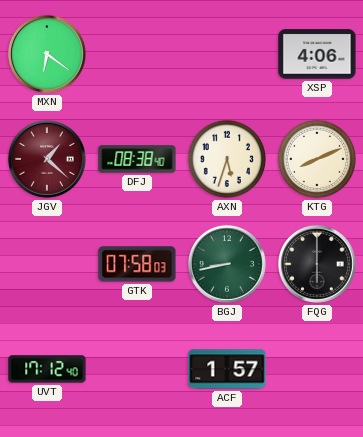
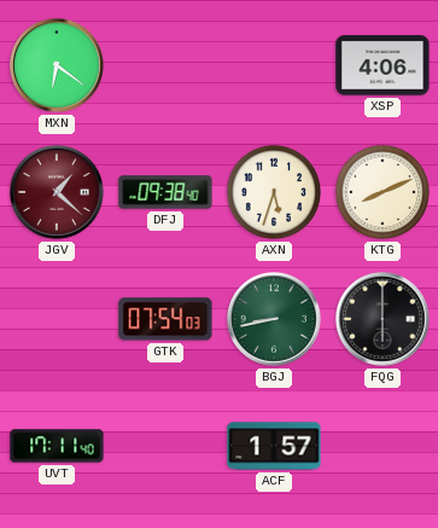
DFJ: 08:38 -> 09:38 (165, 192)
GTK: 07:58 -> 07:54 (165, 319)
UVT: 17:12 -> 17:11 (57, 446)
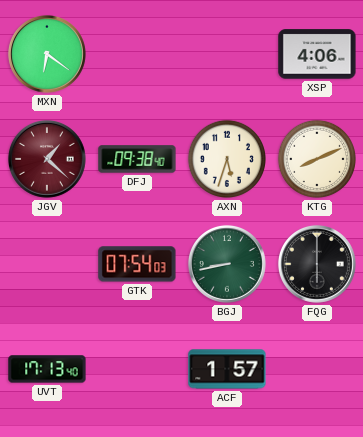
UVT: 17:11 -> 17:13 (47, 369)
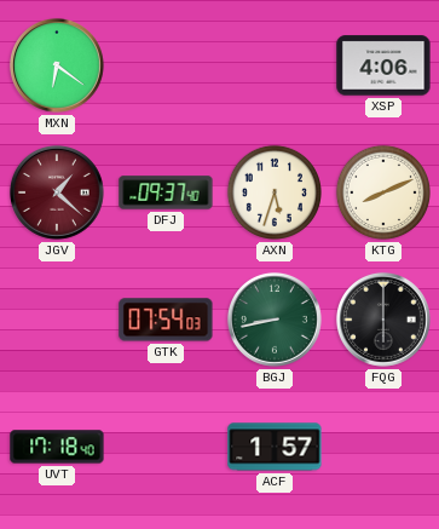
DFJ: 09:38 -> 09:37 (166, 192)
UVT: 17:13 -> 17:18 (57, 447)
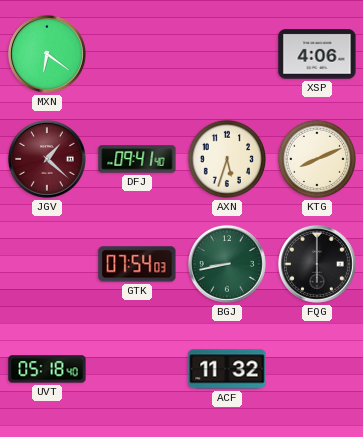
DFJ: 09:37 -> 09:41 (137, 159)
UVT: 17:18 -> 05:18 (47, 369)
ACF: 1:57 -> 11:32 (227, 369)
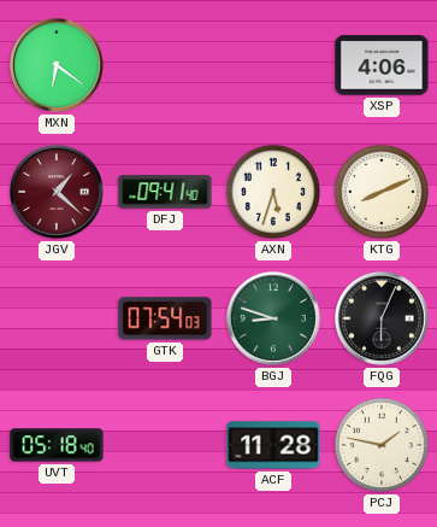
BGJ: 8:43 -> 8:48 (273, 318)
FQG: 6:00 -> 6:04 (382, 318)
ACF: 11:32 -> 11:28 (273, 445)
PCJ: none -> 1:47 (382, 445)
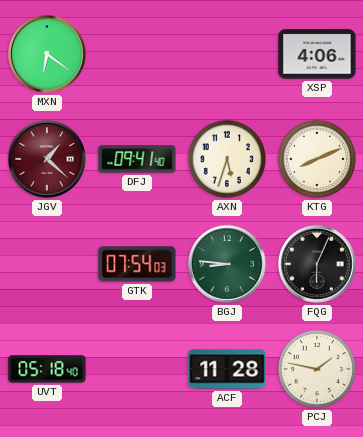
BGJ: 8:48 -> 8:46 (227, 264)
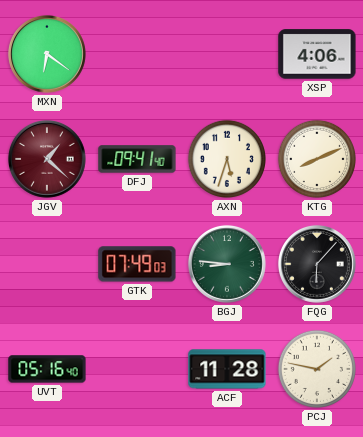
GTK: 07:54 -> 07:49 (137, 264)
FQG: 6:04 -> 6:07 (317, 264)
UVT: 05:18 -> 05:16 (47, 369)
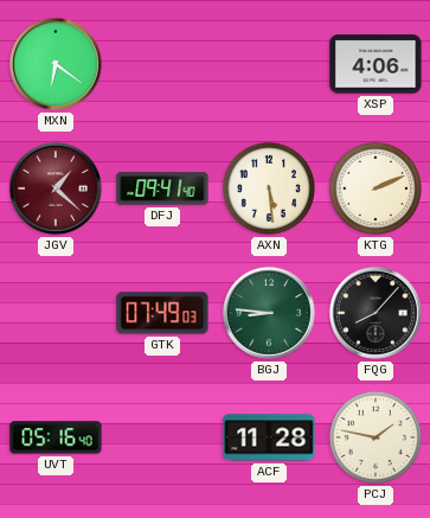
AXN: 5:33 -> 5:29 (269, 188)
KTG: 8:11 -> 2:11 (376, 188)
FQG: 6:07 -> 8:07 (376, 313)
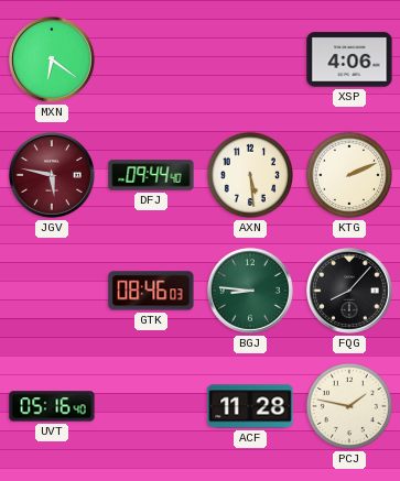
JGV: 1:22 -> 5:47 (52, 175)
DFJ: 09:41 -> 09:44 (151, 175)
GTK: 07:49 -> 08:46 (151, 291)
